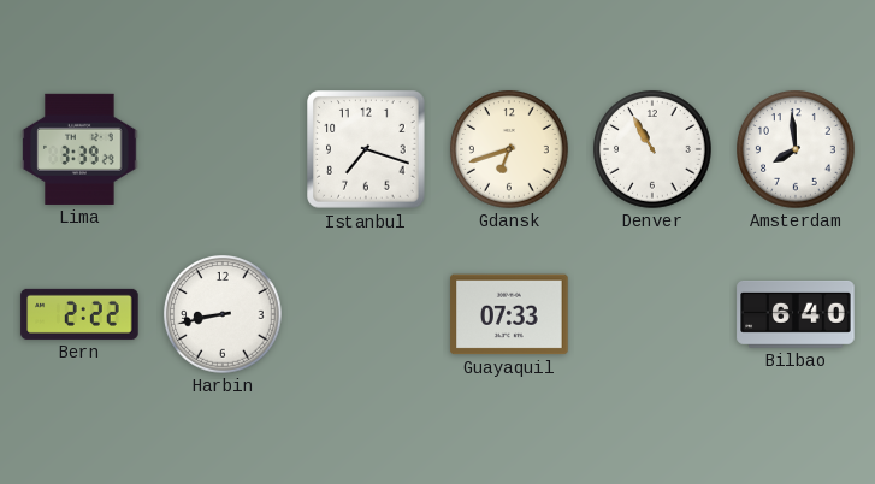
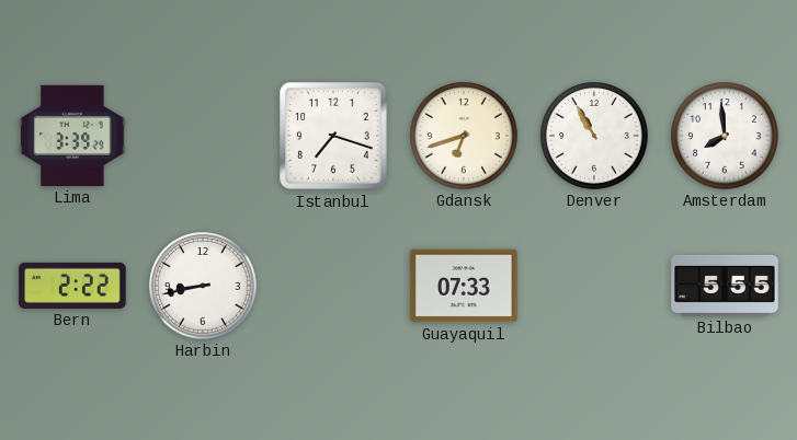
Bilbao: 6:40 -> 5:55 (725, 286)
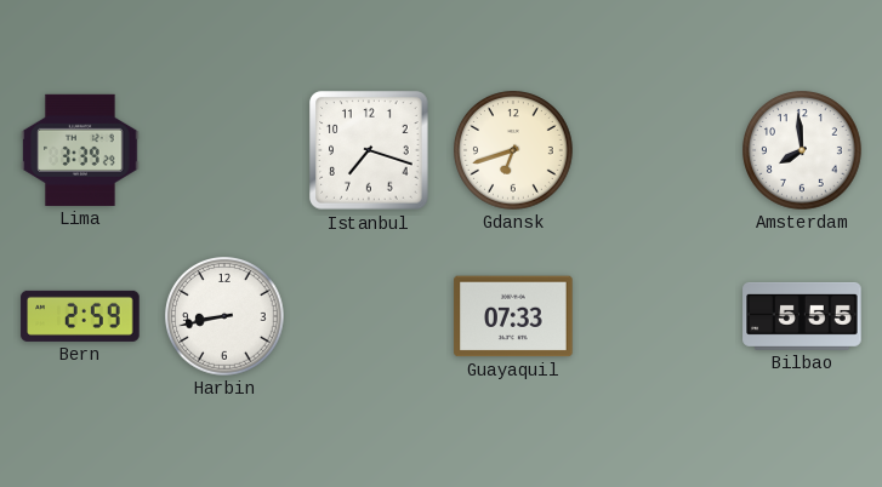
Denver: 10:55 -> none (594, 136)
Bern: 2:22 -> 2:59 (80, 316)
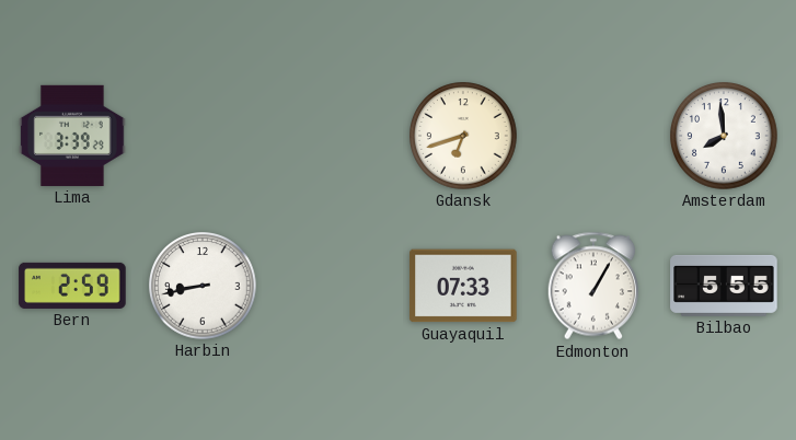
Istanbul: 7:18 -> none (369, 150)
Edmonton: none -> 1:05 (592, 286)
